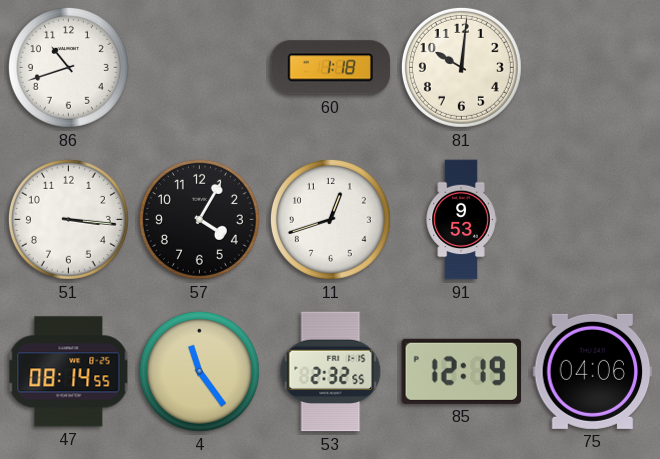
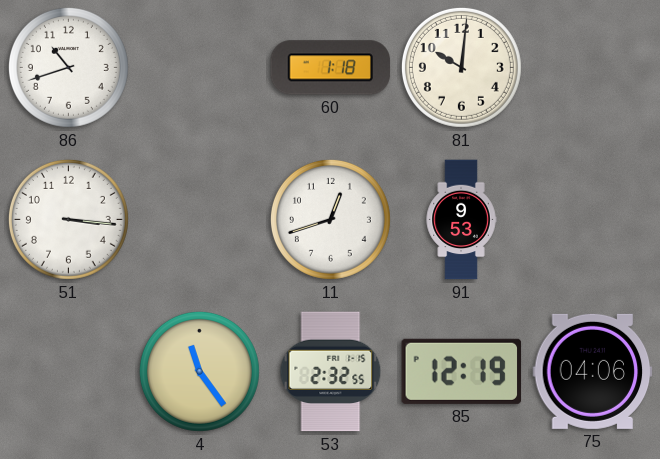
57: 4:05 -> none (199, 219)
47: 08:14 -> none (69, 372)
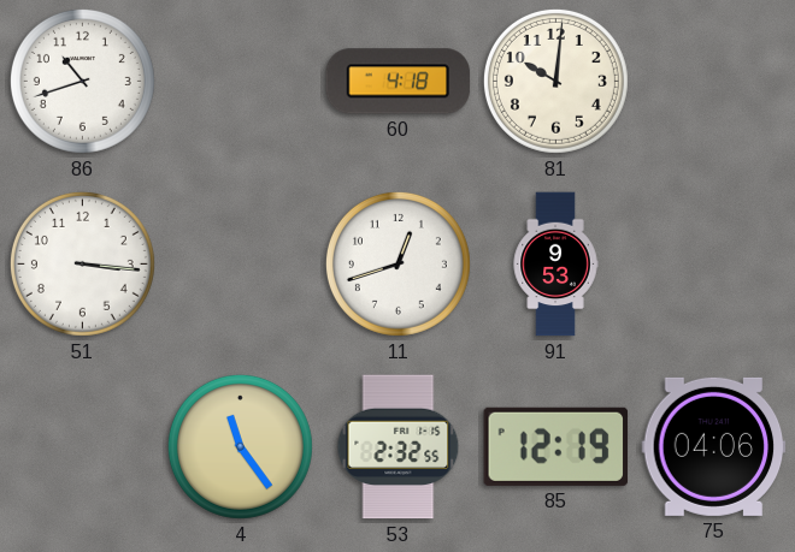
60: 1:18 -> 4:18 (399, 82)
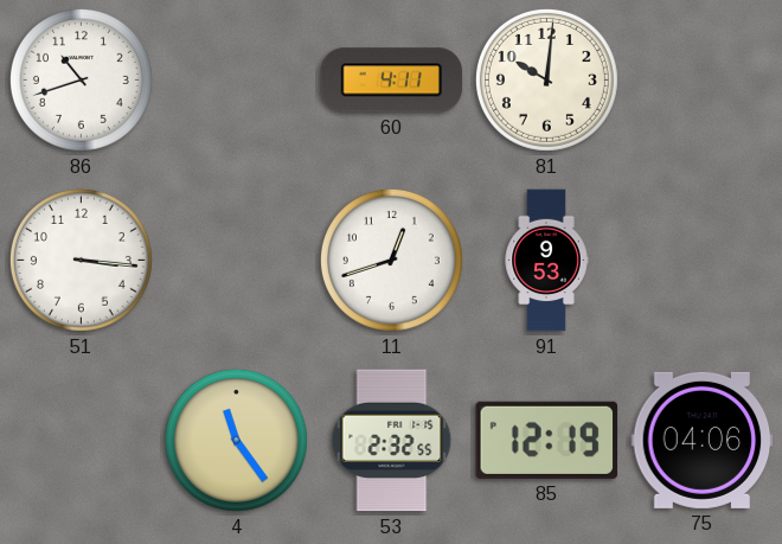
60: 4:18 -> 4:11 (392, 81)
